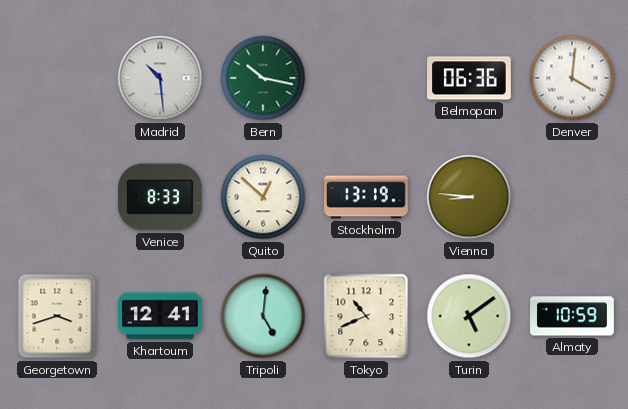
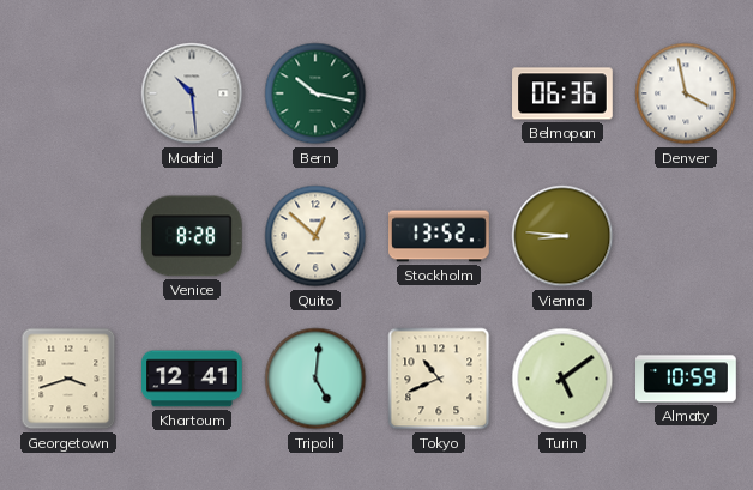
Denver: 4:01 -> 3:58 (686, 93)
Venice: 8:33 -> 8:28 (192, 236)
Stockholm: 13:19 -> 13:52 (439, 236)
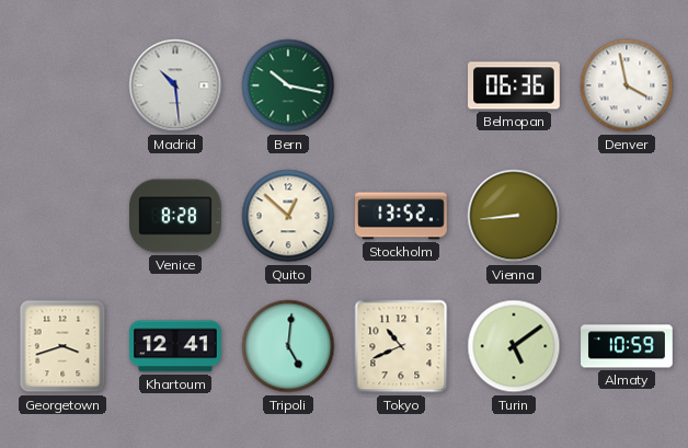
Vienna: 8:46 -> 8:44 (514, 216)
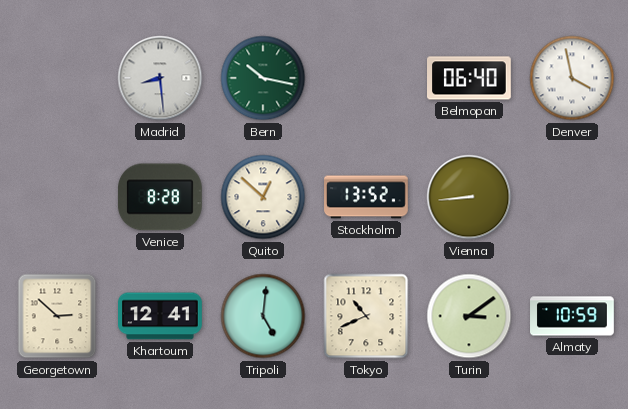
Madrid: 10:29 -> 8:29 (160, 78)
Belmopan: 06:36 -> 06:40 (470, 78)
Georgetown: 3:42 -> 2:52 (57, 316)
Turin: 5:09 -> 3:09 (469, 316)
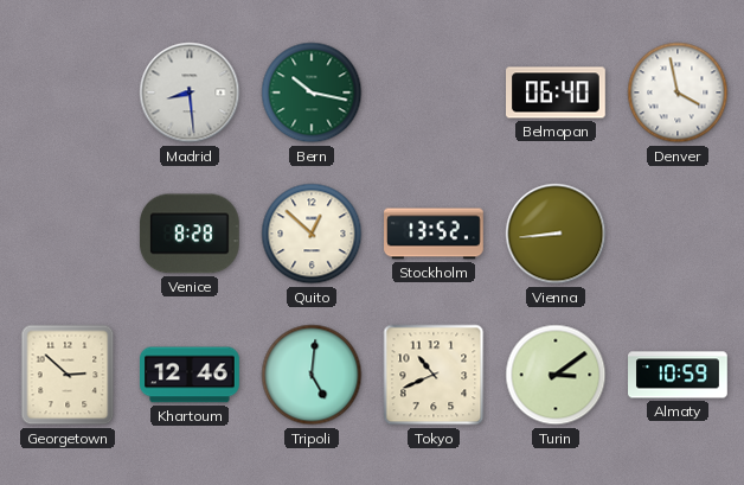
Khartoum: 12:41 -> 12:46 (191, 375)
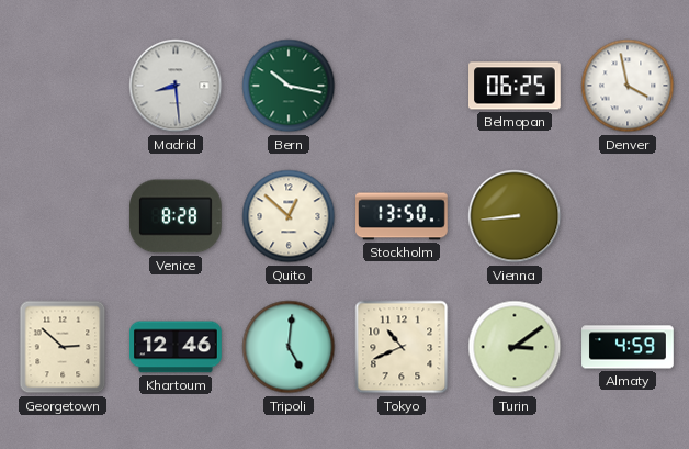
Belmopan: 06:40 -> 06:25 (516, 86)
Stockholm: 13:52 -> 13:50 (402, 216)
Almaty: 10:59 -> 4:59 (628, 347)
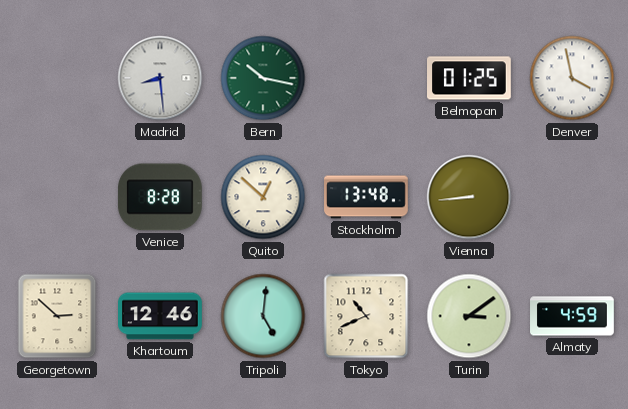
Belmopan: 06:25 -> 01:25 (470, 78)
Stockholm: 13:50 -> 13:48 (366, 197)
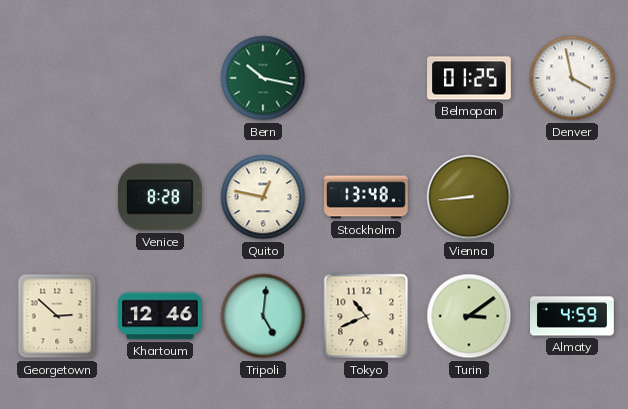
Madrid: 8:29 -> none (160, 78)
Quito: 12:52 -> 12:47 (263, 197)
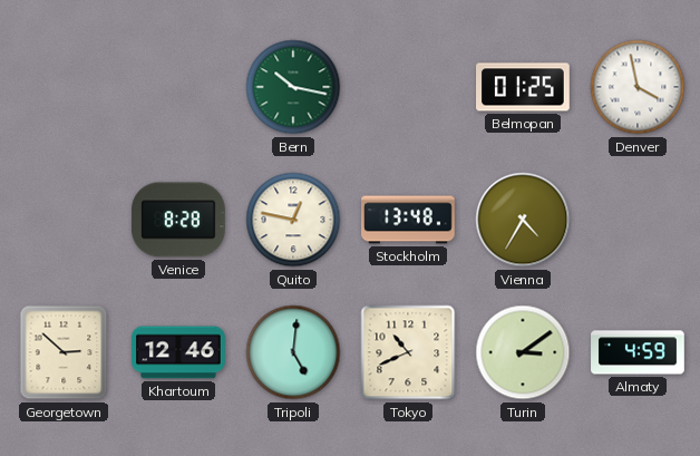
Vienna: 8:44 -> 4:35 (523, 220)
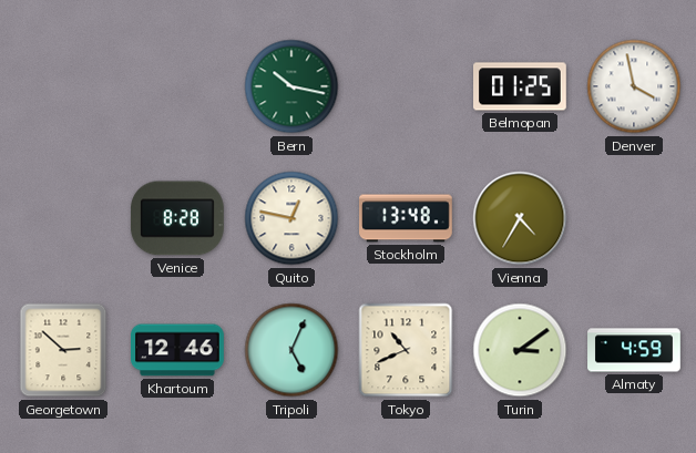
Tripoli: 5:01 -> 5:04 (291, 350)
